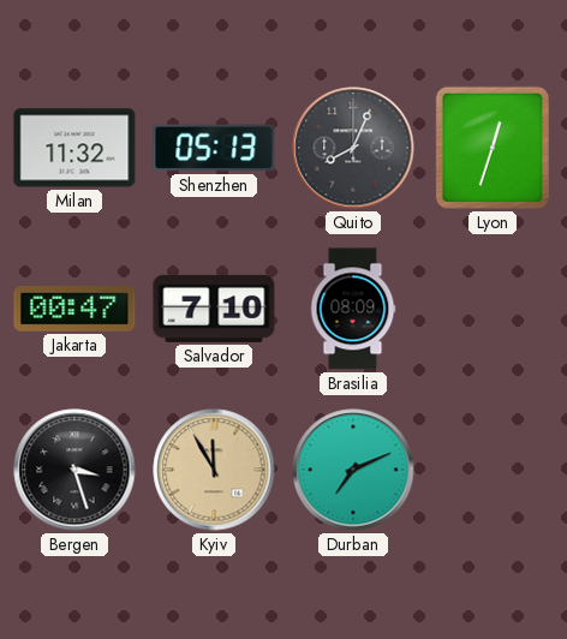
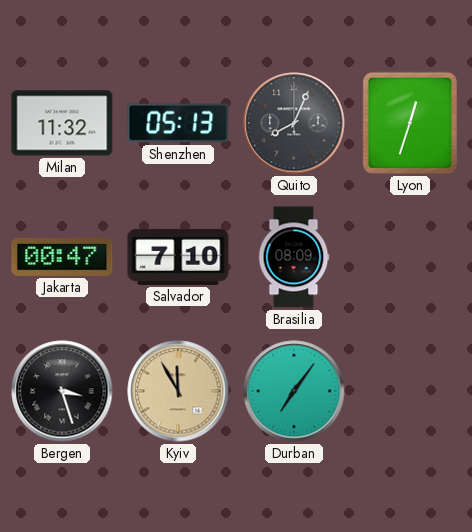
Durban: 7:11 -> 7:06 (294, 391)
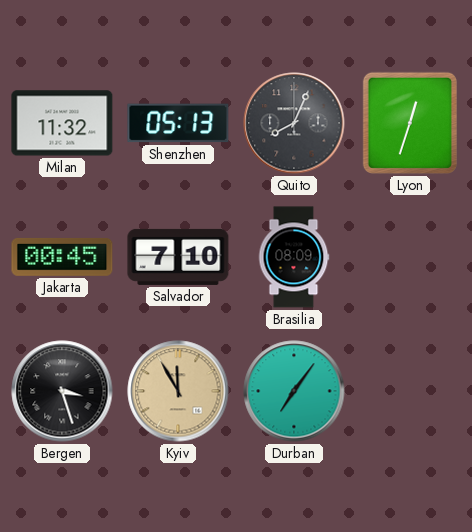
Jakarta: 00:47 -> 00:45 (62, 257)
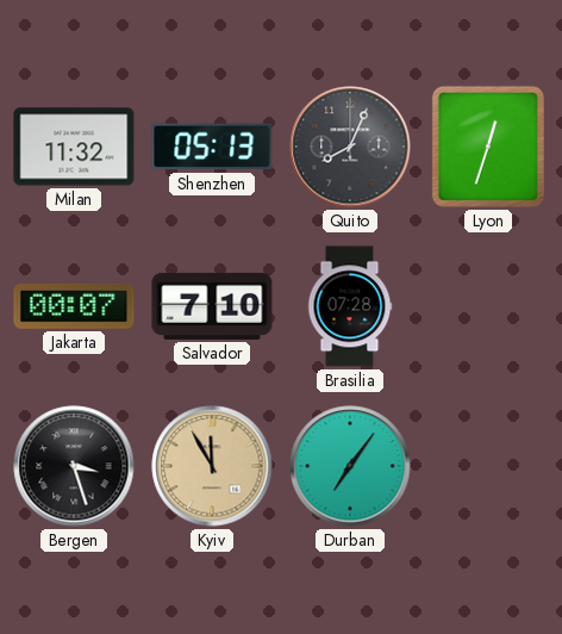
Jakarta: 00:45 -> 00:07 (74, 306)
Brasilia: 08:09 -> 07:28 (350, 306)
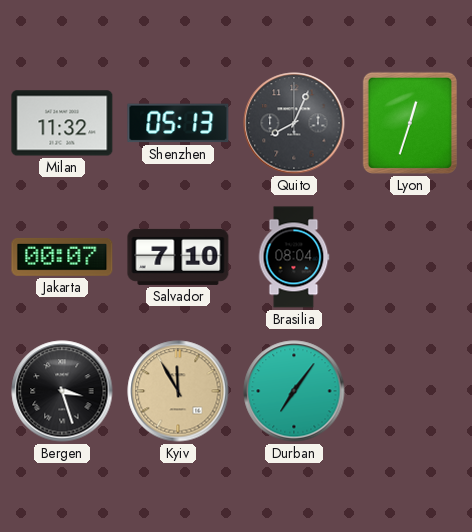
Brasilia: 07:28 -> 08:04 (294, 257)
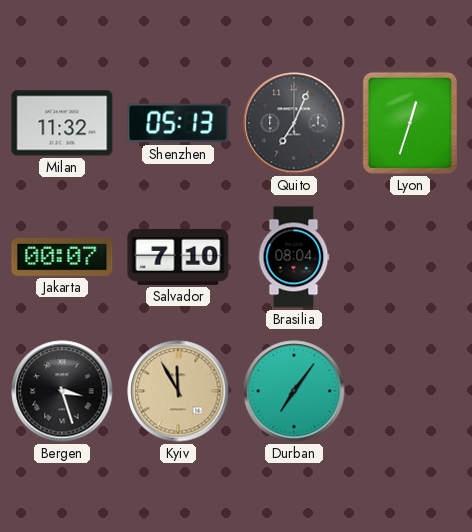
Quito: 8:04 -> 7:04 (294, 123)
